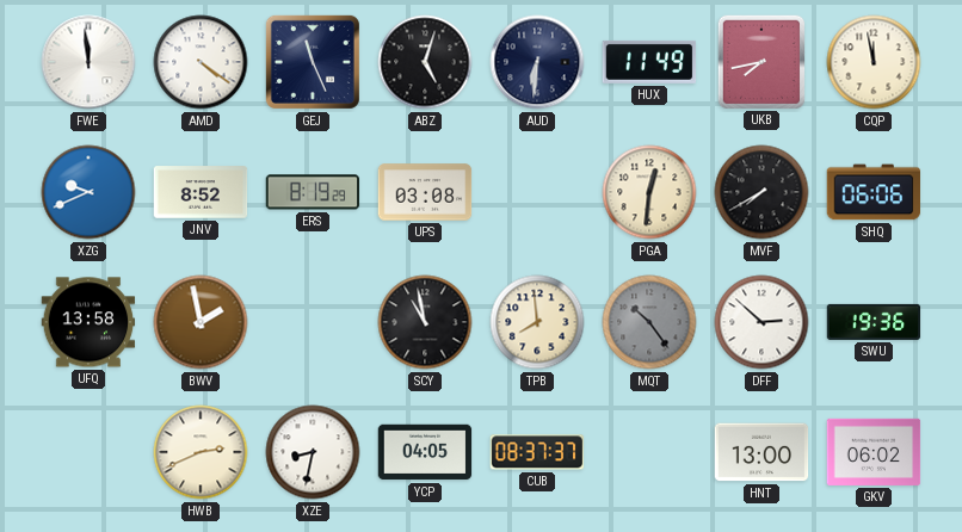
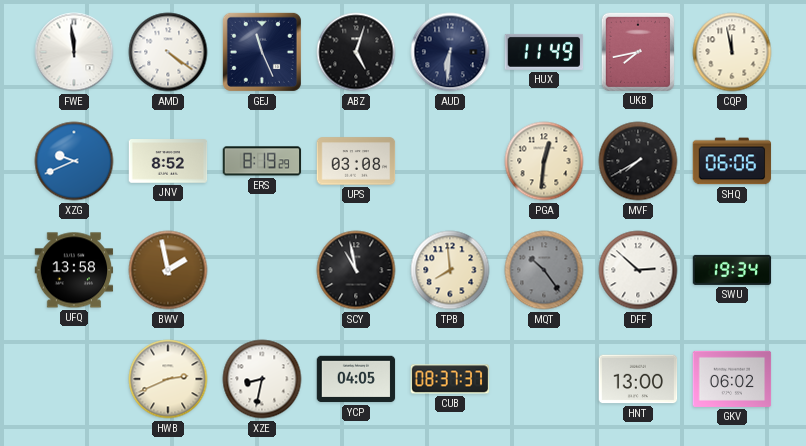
SWU: 19:36 -> 19:34 (732, 270)
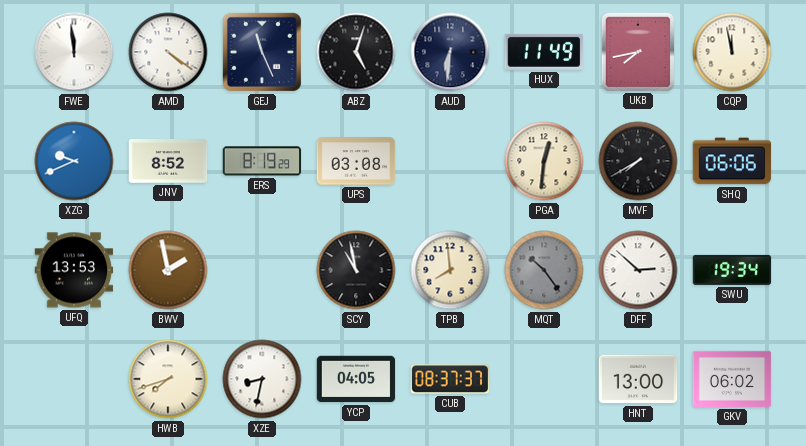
UFQ: 13:58 -> 13:53 (74, 270)
HWB: 2:41 -> 7:42 (168, 379)
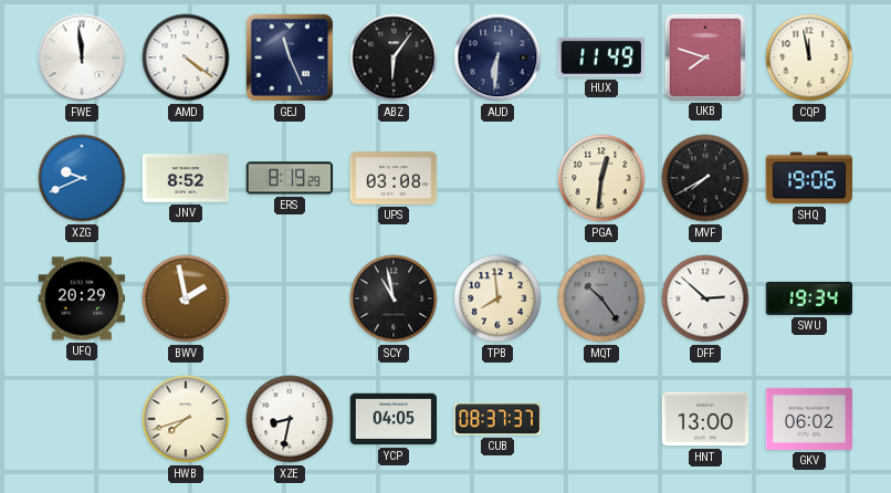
ABZ: 5:03 -> 6:06 (394, 57)
UKB: 7:43 -> 7:48 (704, 56)
SHQ: 06:06 -> 19:06 (809, 178)
UFQ: 13:53 -> 20:29 (82, 298)
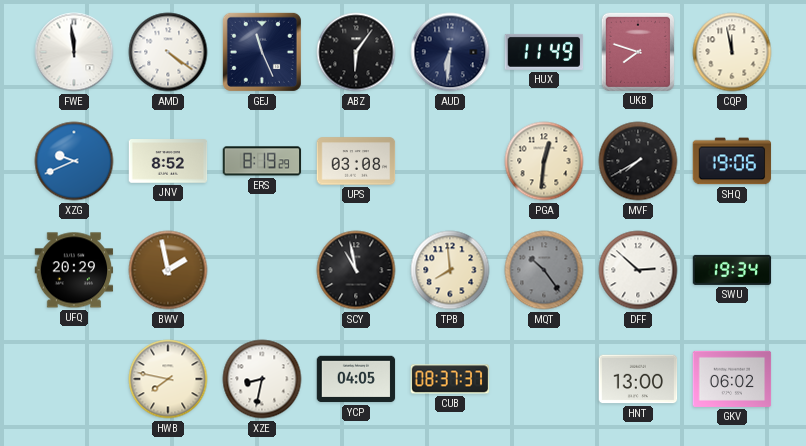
HWB: 7:42 -> 7:47 (168, 379)
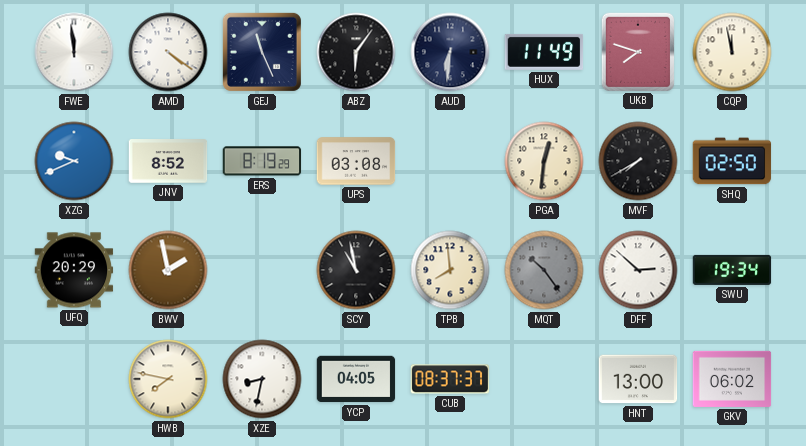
SHQ: 19:06 -> 02:50 (732, 161)
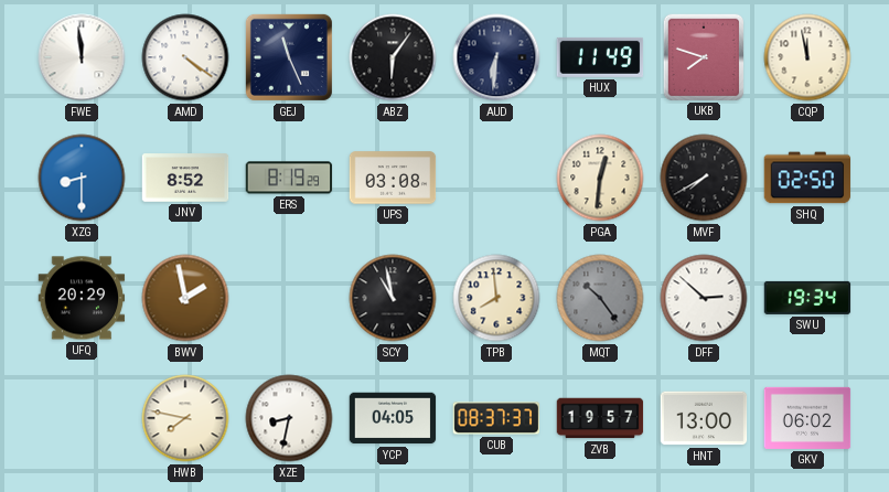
XZG: 9:41 -> 8:30 (82, 178)
ZVB: none -> 19:57 (600, 418)
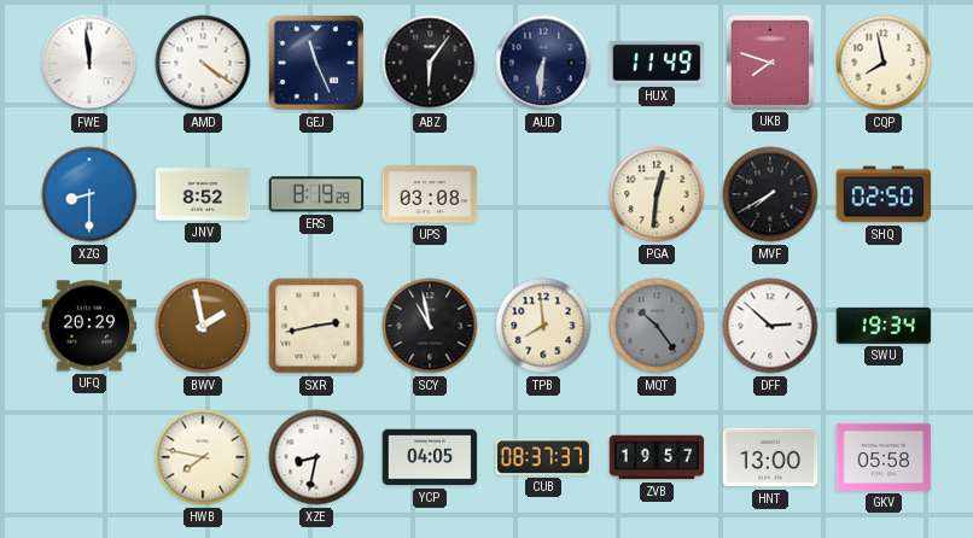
CQP: 11:58 -> 7:58 (884, 63)
SXR: none -> 2:43 (316, 326)
GKV: 06:02 -> 05:58 (884, 457)
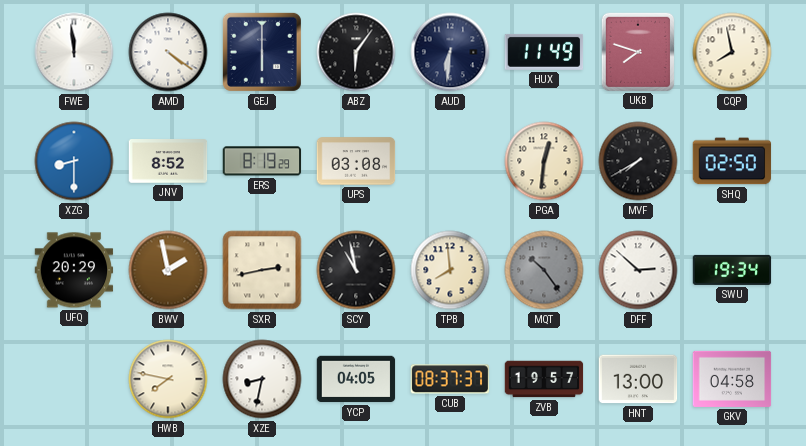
GEJ: 11:26 -> 6:00 (262, 52)
GKV: 05:58 -> 04:58 (732, 379)
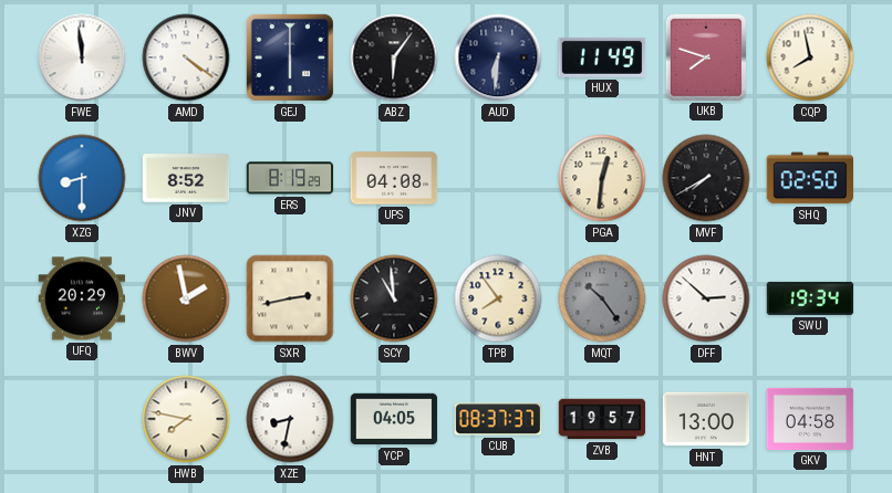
UPS: 03:08 -> 04:08 (394, 178)
SCY: 10:58 -> 10:59 (394, 298)
TPB: 7:59 -> 7:54 (498, 298)
